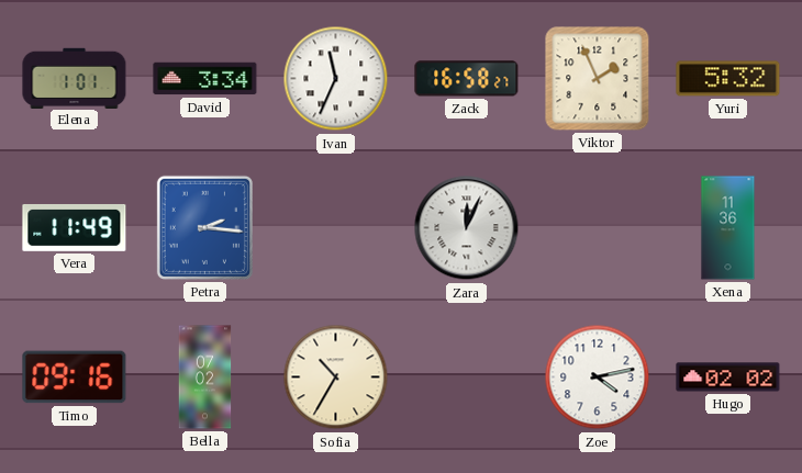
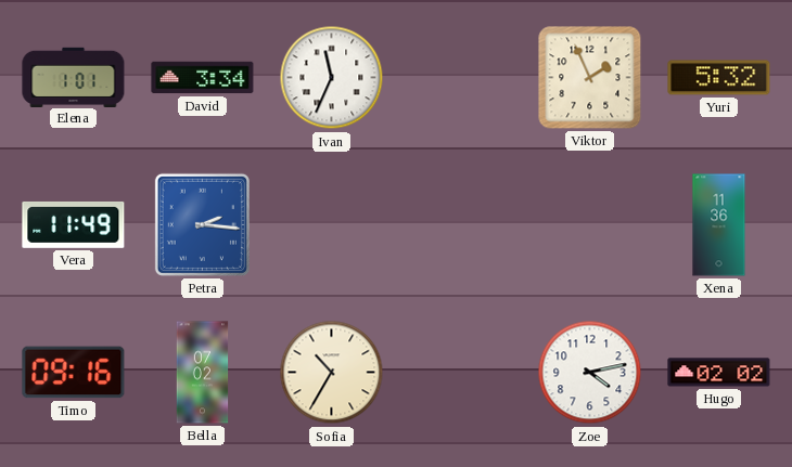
Zack: 16:58 -> none (467, 79)
Zara: 12:04 -> none (467, 228)
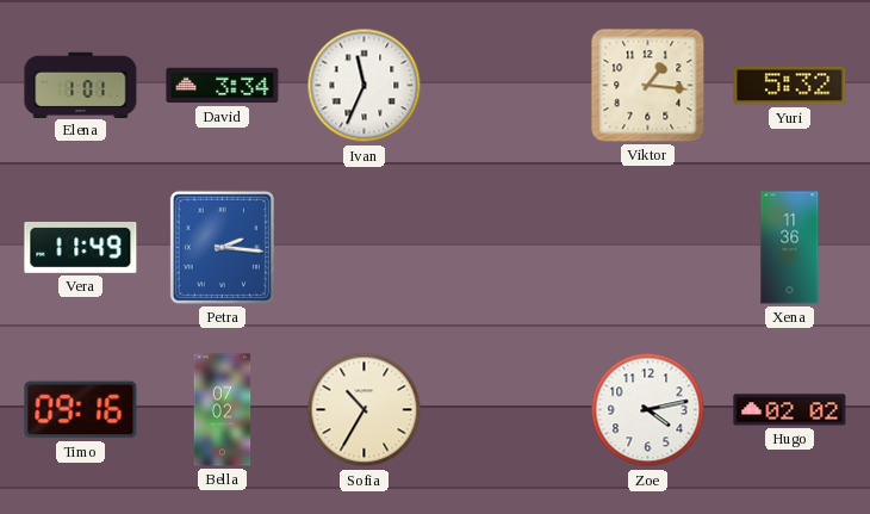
Viktor: 1:56 -> 1:16 (648, 86)
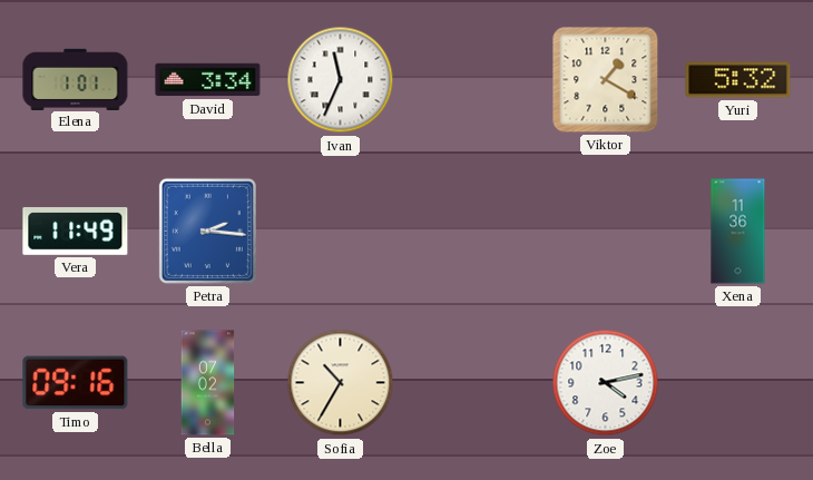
Viktor: 1:16 -> 1:20 (606, 80)
Hugo: 02:02 -> none (790, 410)
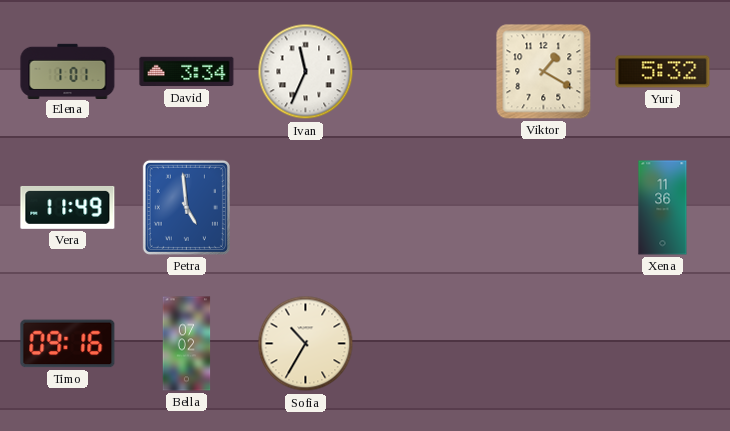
Petra: 2:16 -> 4:59 (186, 207)
Zoe: 4:13 -> none (606, 383)
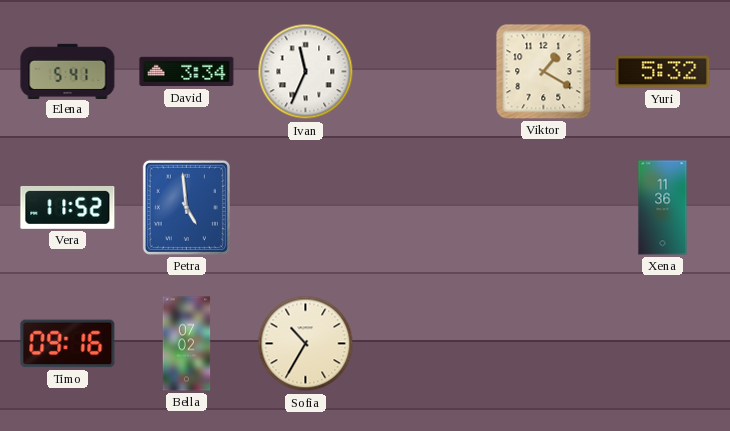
Elena: 1:01 -> 5:41 (68, 71)
Vera: 11:49 -> 11:52 (68, 207)
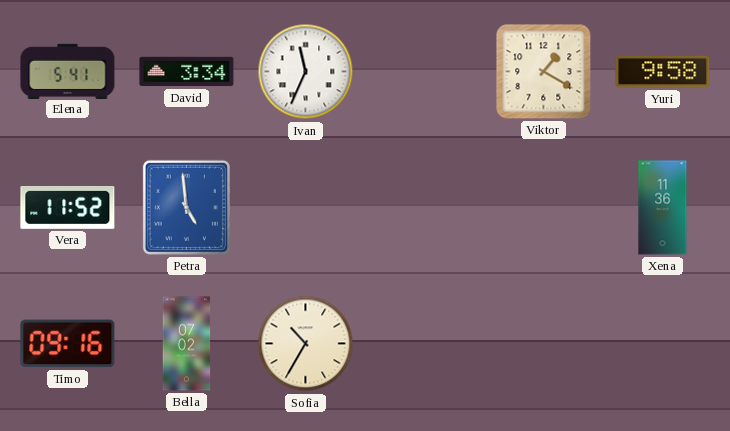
Yuri: 5:32 -> 9:58 (663, 72)
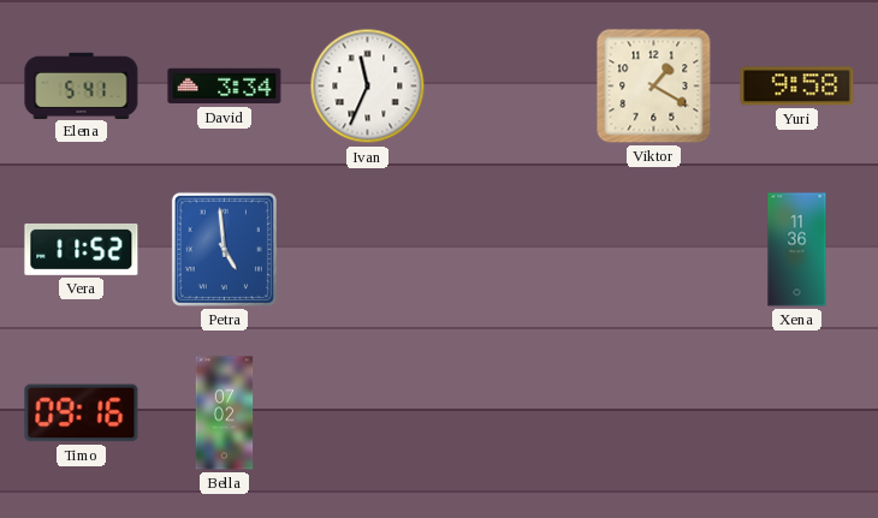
Sofia: 10:35 -> none (306, 344)
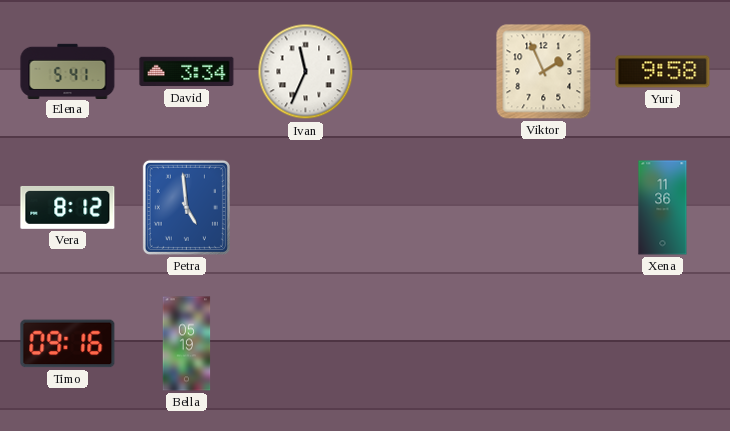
Viktor: 1:20 -> 1:56 (544, 72)
Vera: 11:52 -> 8:12 (68, 207)
Bella: 07:02 -> 05:19 (187, 344)
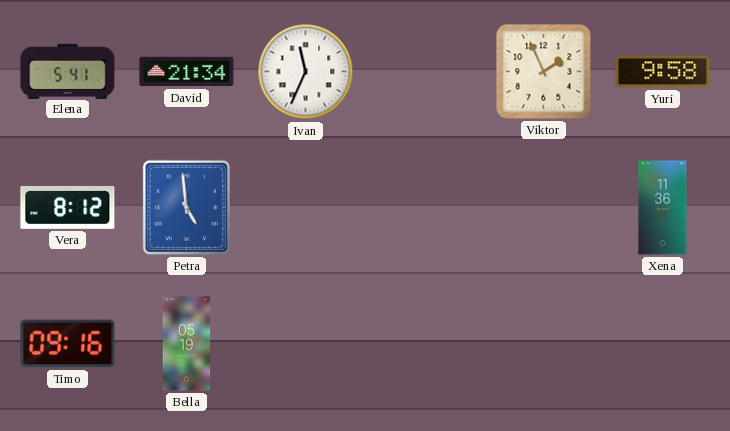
David: 3:34 -> 21:34 (187, 72)
